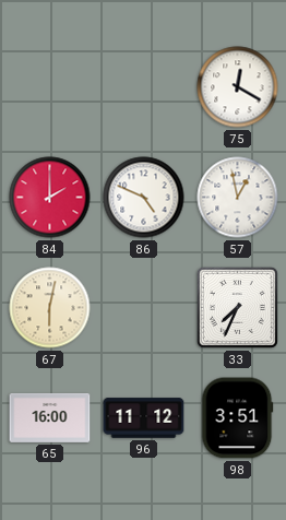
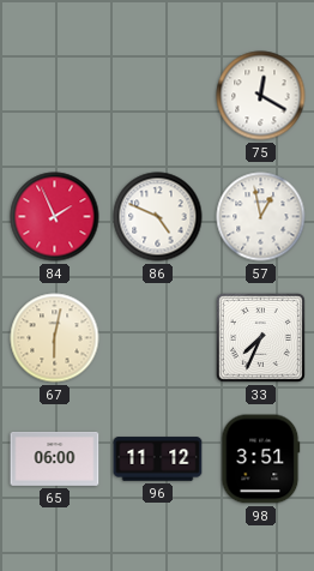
84: 2:00 -> 1:56 (55, 217)
65: 16:00 -> 06:00 (55, 458)
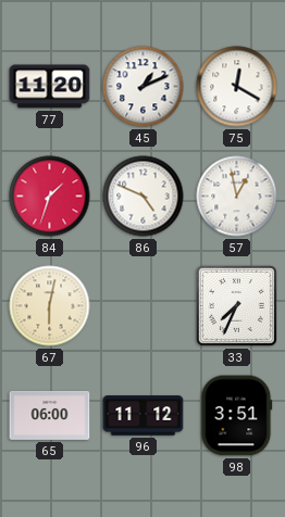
77: none -> 11:20 (50, 87)
45: none -> 1:11 (144, 87)
84: 1:56 -> 1:33 (50, 197)
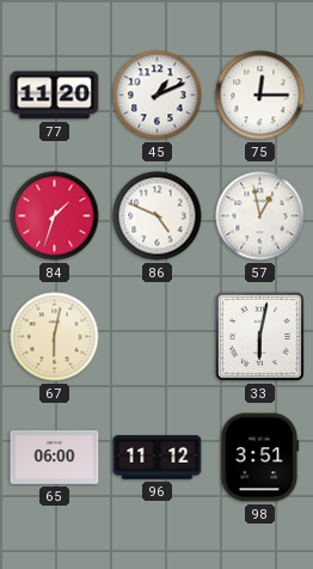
75: 12:20 -> 12:15 (260, 96)
33: 7:34 -> 6:02 (259, 336)
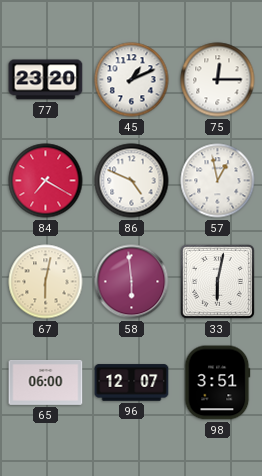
77: 11:20 -> 23:20 (46, 80)
84: 1:33 -> 7:20 (46, 181)
58: none -> 5:59 (132, 282)
96: 11:12 -> 12:07 (132, 383)
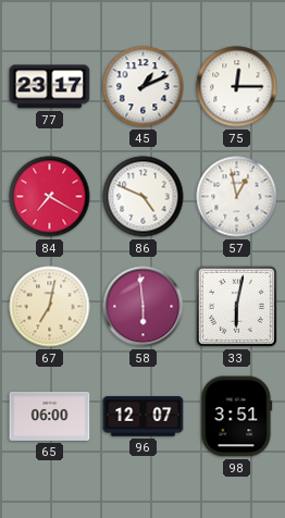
77: 23:20 -> 23:17 (50, 87)
67: 6:02 -> 7:02 (50, 307)
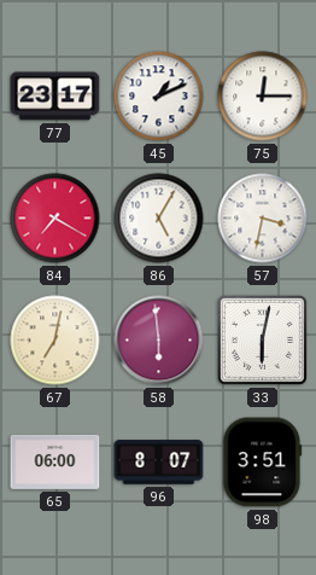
86: 4:49 -> 5:05 (159, 219)
57: 12:58 -> 3:32 (263, 219)
96: 12:07 -> 8:07 (159, 463)
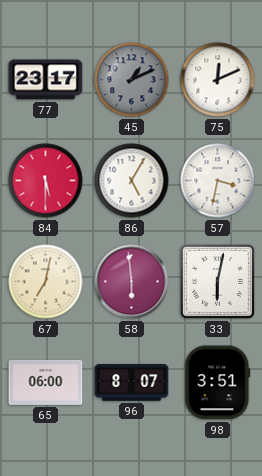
45 dial: white -> grey (132, 80)
75: 12:15 -> 12:11 (218, 80)
84: 7:20 -> 5:30 (46, 181)
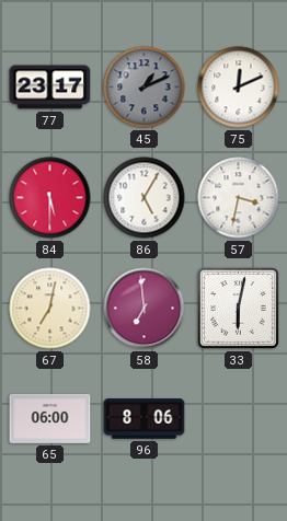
58: 5:59 -> 6:59 (145, 309)
96: 8:07 -> 8:06 (145, 419)
98: 3:51 -> none (218, 383)
